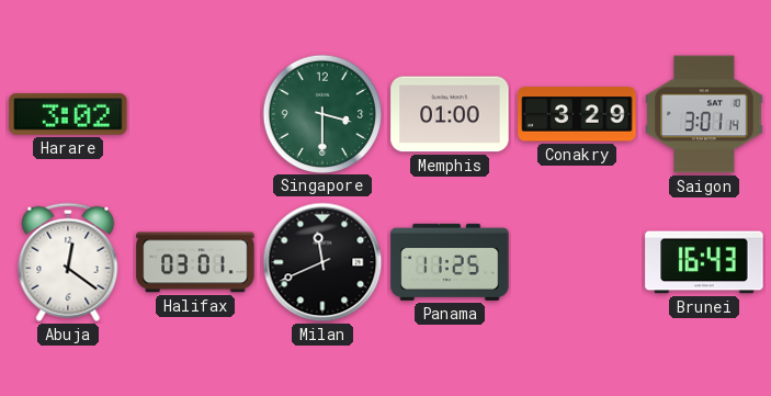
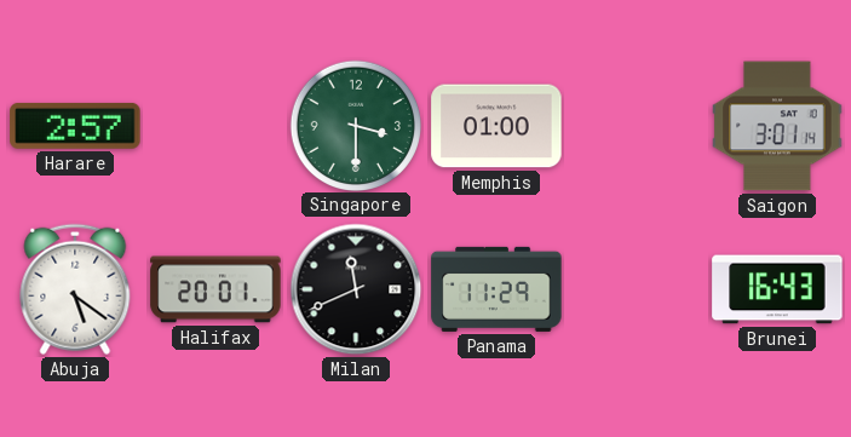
Harare: 3:02 -> 2:57 (75, 126)
Conakry: 3:29 -> none (577, 114)
Abuja: 12:21 -> 5:21 (75, 289)
Halifax: 03:01 -> 20:01 (215, 289)
Panama: 11:25 -> 11:29 (496, 289)
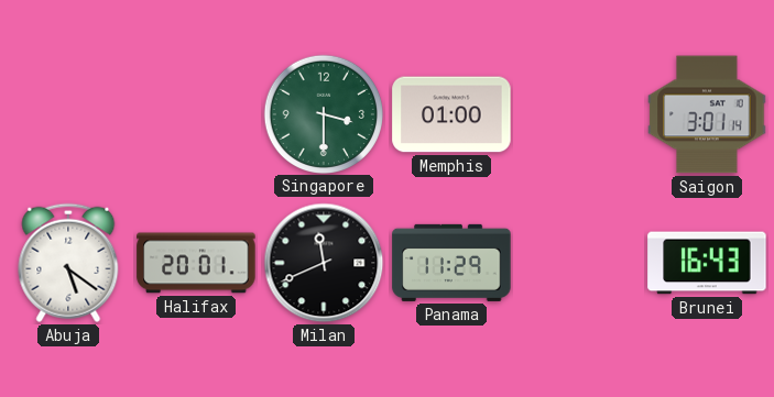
Harare: 2:57 -> none (75, 126)
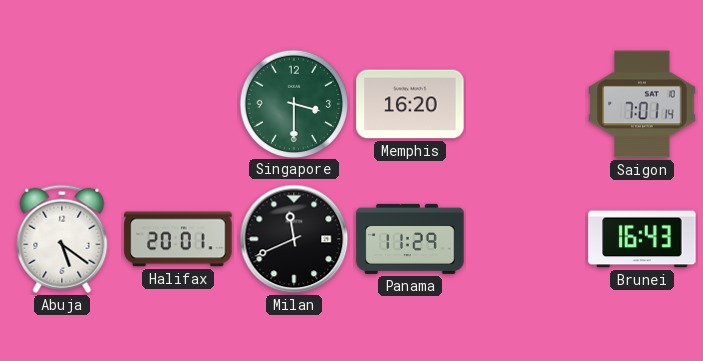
Memphis: 01:00 -> 16:20 (410, 104)
Saigon: 3:01 -> 7:01 (642, 104)
